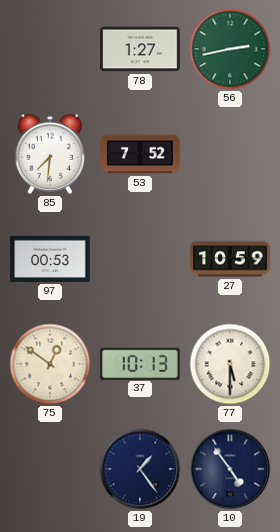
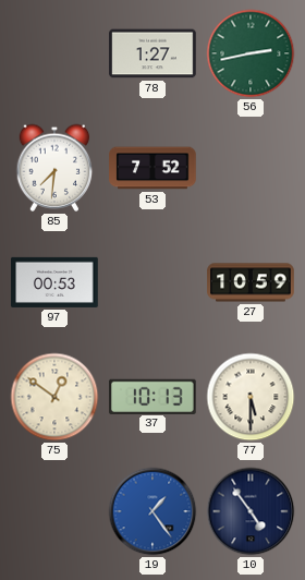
19 dial: navy -> blue (152, 511)
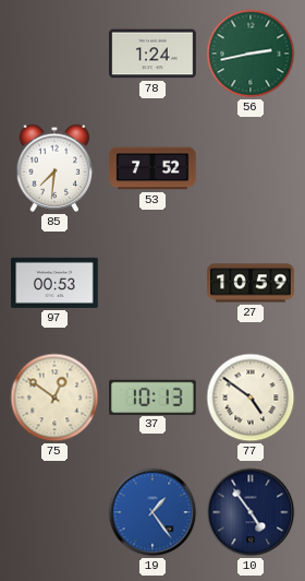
78: 1:27 -> 1:24 (152, 54)
77: 5:30 -> 4:51 (251, 398)
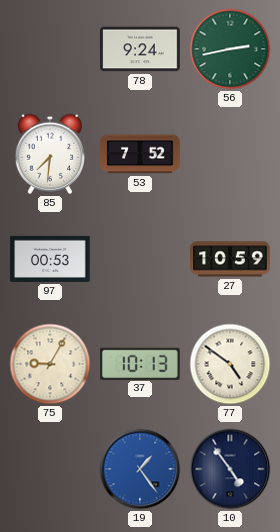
78: 1:24 -> 9:24 (140, 49)
75: 12:51 -> 9:05 (50, 364)
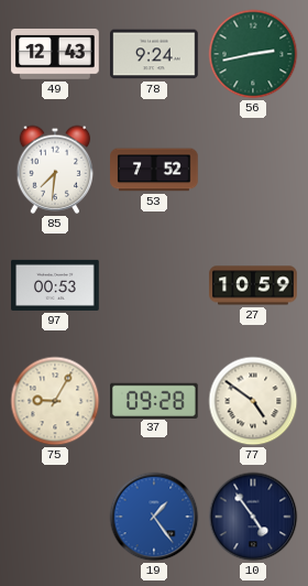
49: none -> 12:43 (55, 55)
37: 10:13 -> 09:28 (155, 400)
